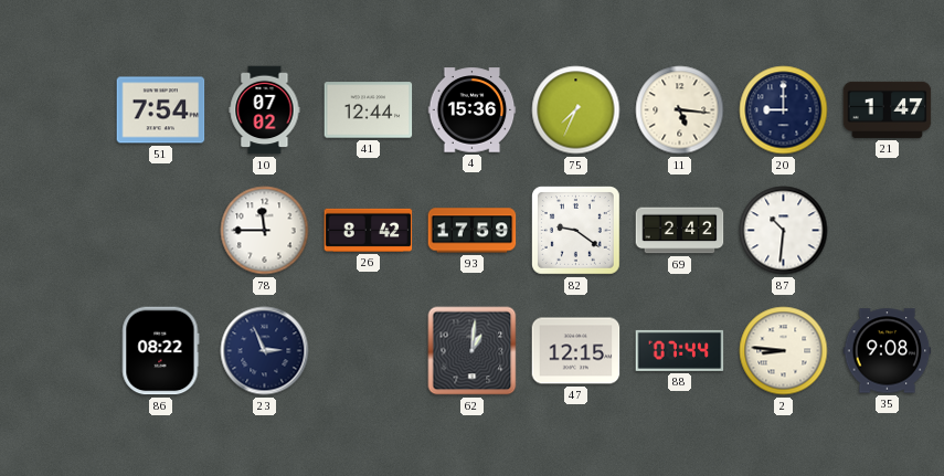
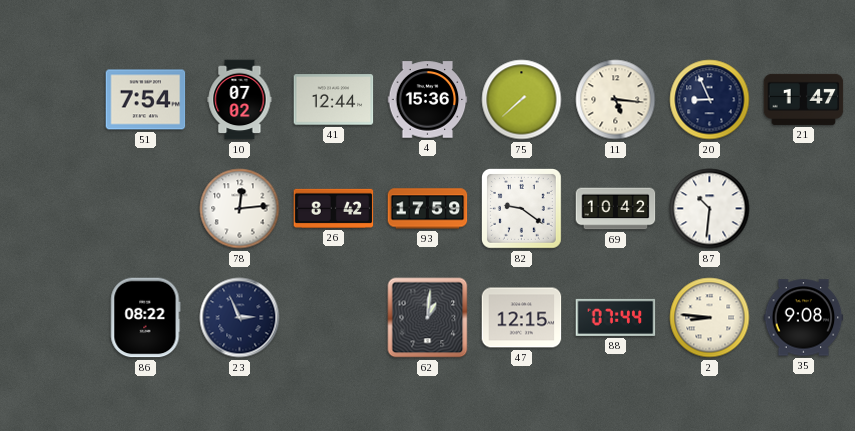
75: 7:34 -> 7:38 (522, 100)
20: 9:00 -> 8:56 (710, 100)
78: 11:45 -> 12:14 (240, 209)
69: 2:42 -> 10:42 (616, 209)
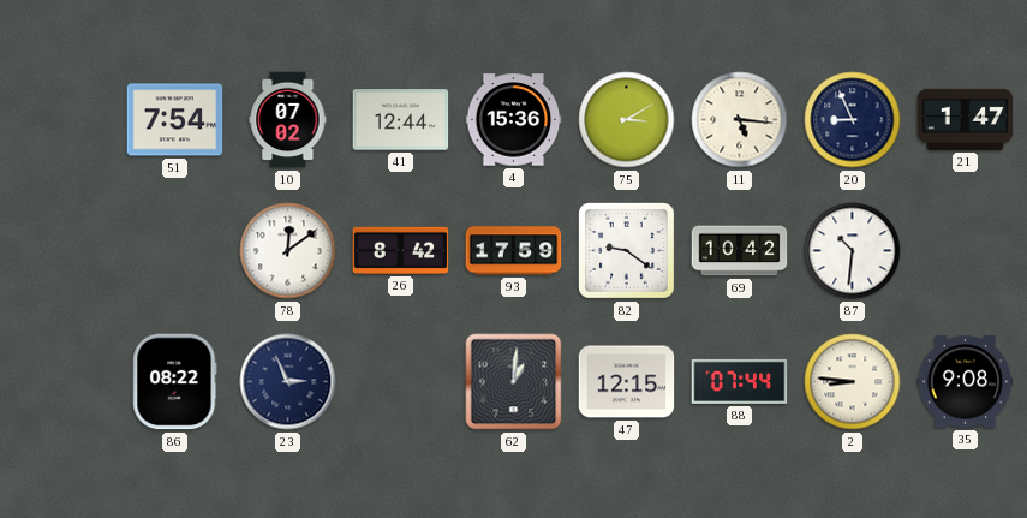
75: 7:38 -> 3:10 (627, 120)
78: 12:14 -> 12:09 (288, 251)
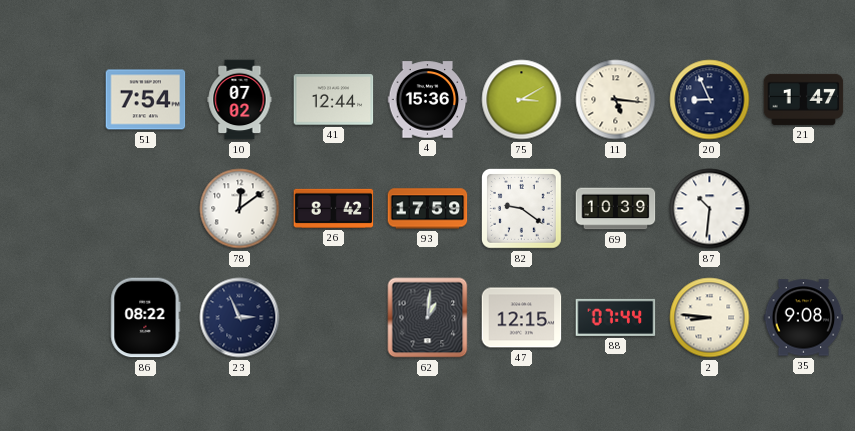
69: 10:42 -> 10:39 (616, 209)
